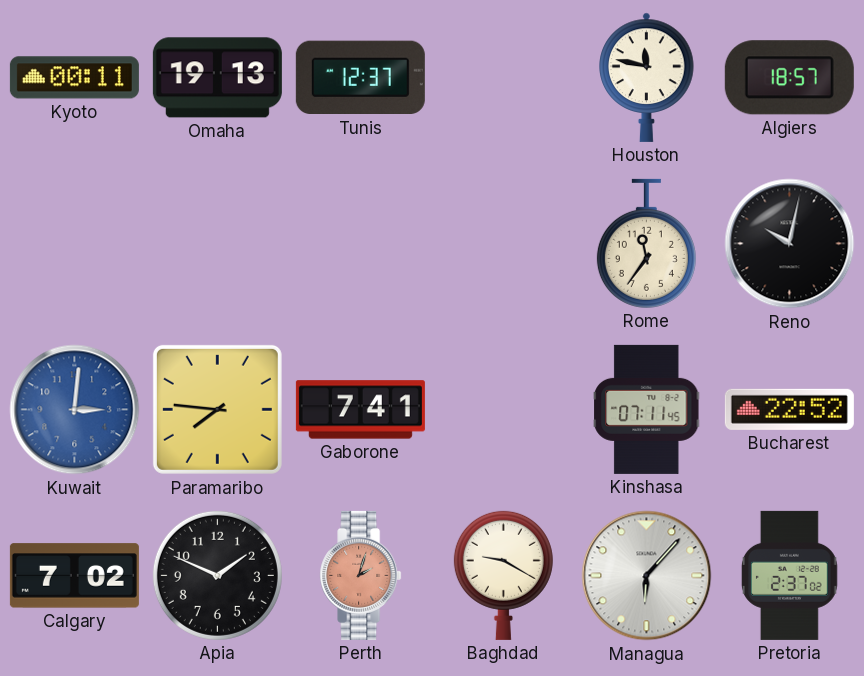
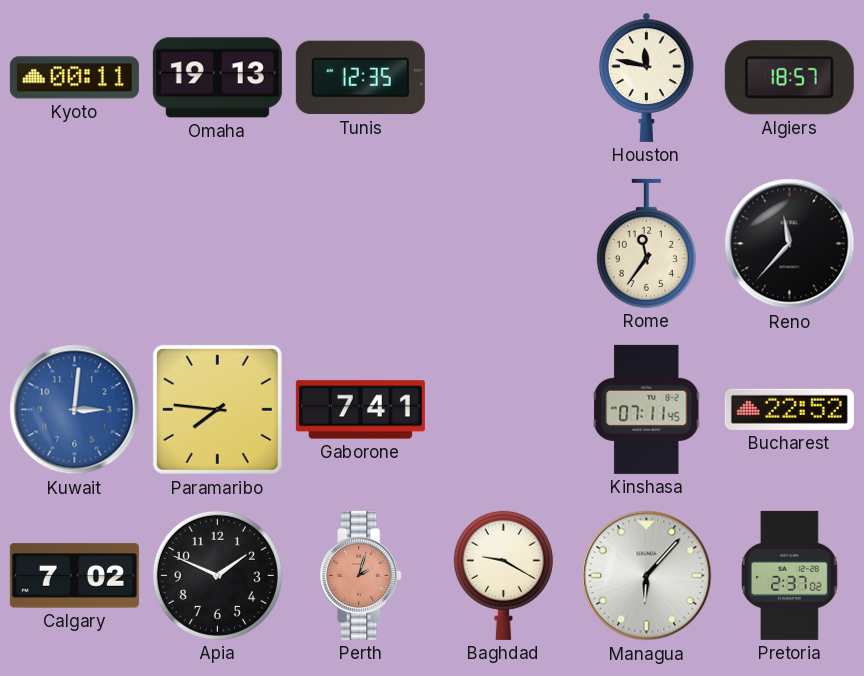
Tunis: 12:37 -> 12:35 (360, 78)
Reno: 10:02 -> 11:37 (790, 244)
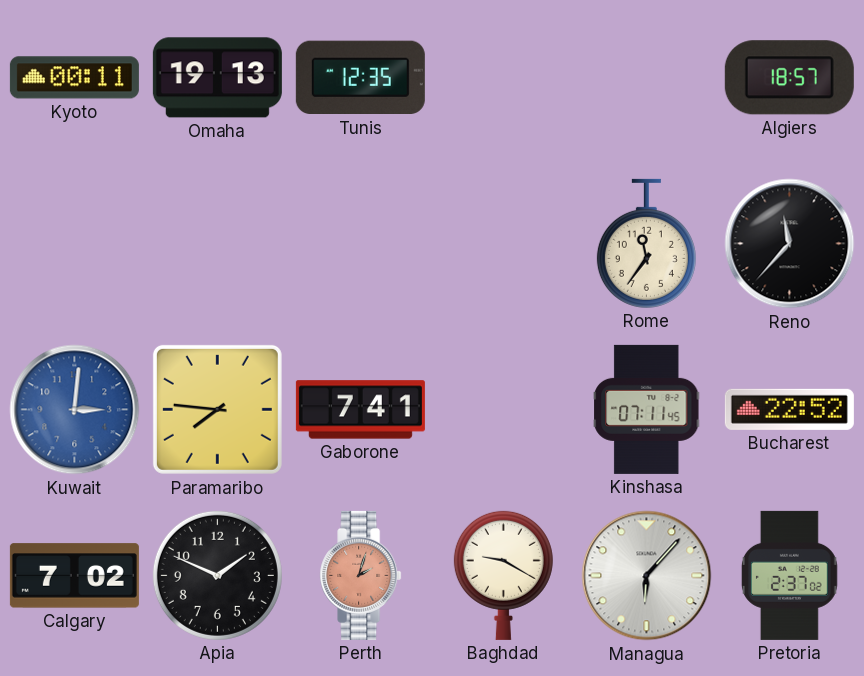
Houston: 11:47 -> none (647, 77)
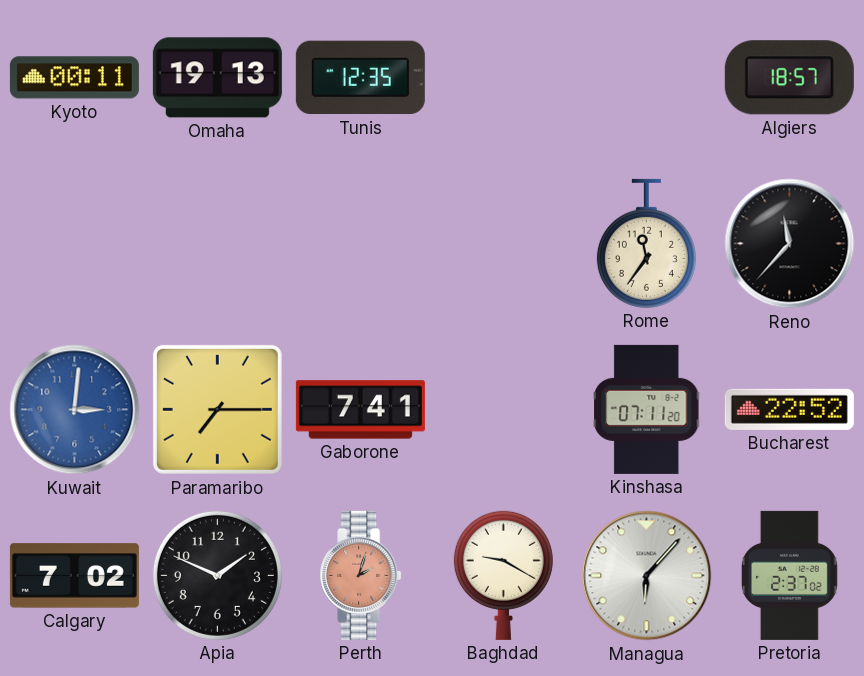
Paramaribo: 7:46 -> 7:15 (217, 409)
Kinshasa: 07:11:45 -> 07:11:20 (647, 409)
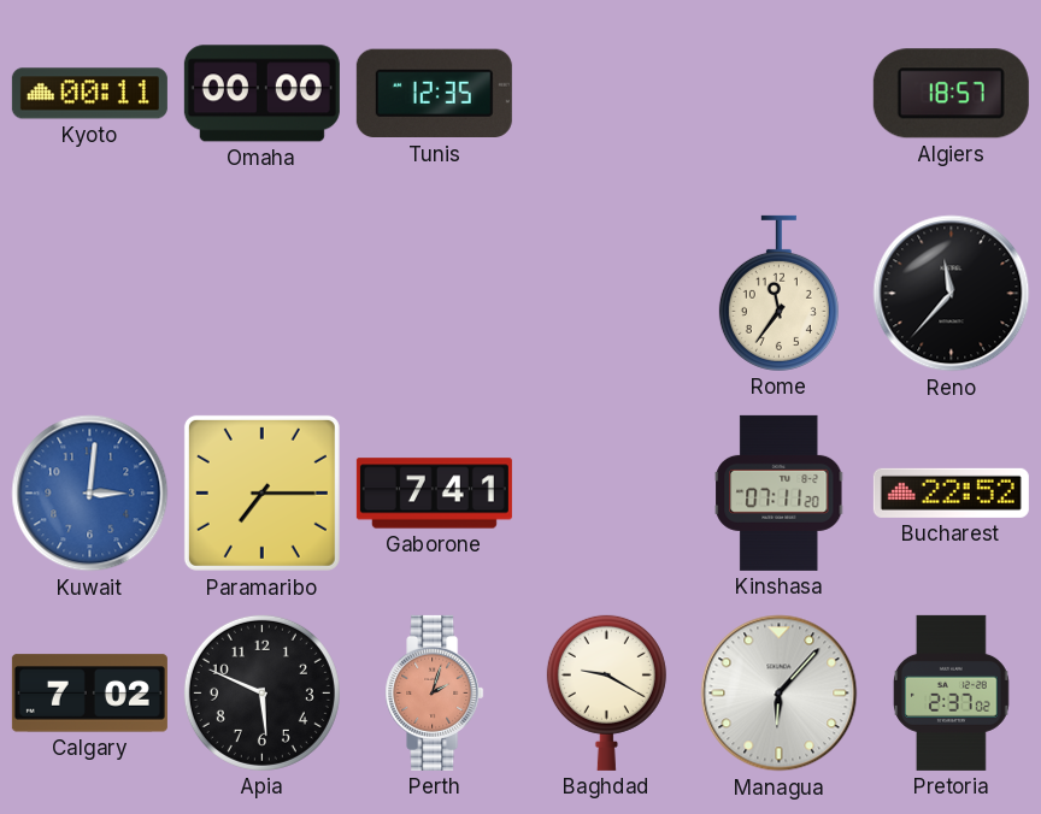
Omaha: 19:13 -> 00:00 (261, 94)
Apia: 1:49 -> 5:49 (261, 692)
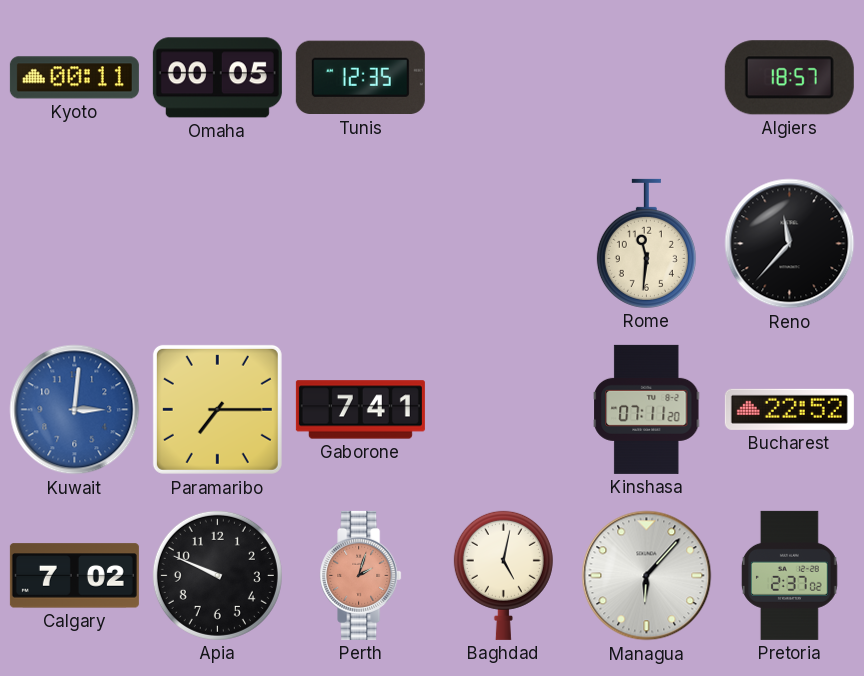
Omaha: 00:00 -> 00:05 (217, 78)
Rome: 11:36 -> 11:31 (646, 243)
Apia: 5:49 -> 9:49 (217, 575)
Baghdad: 9:20 -> 5:02 (503, 575)
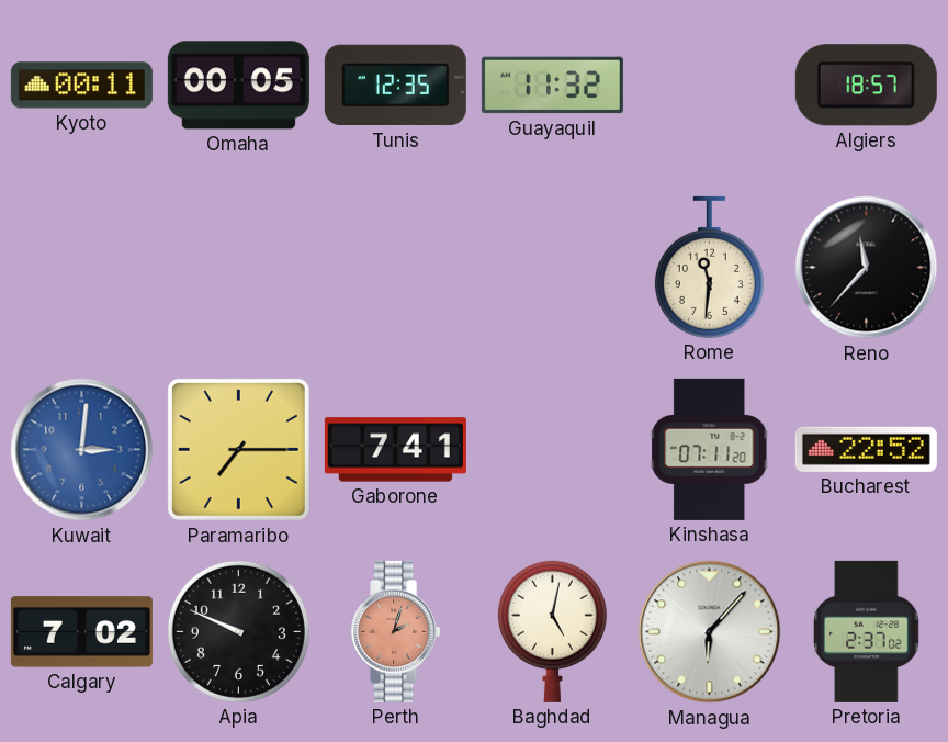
Guayaquil: none -> 11:32 (552, 86)
